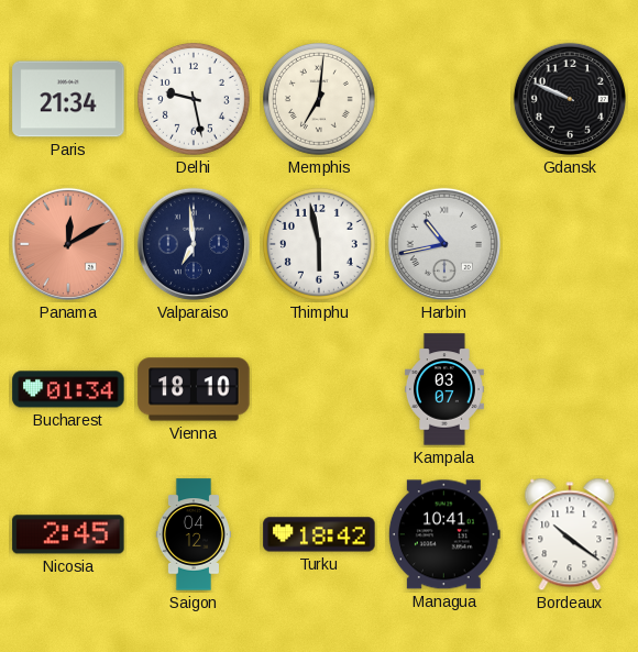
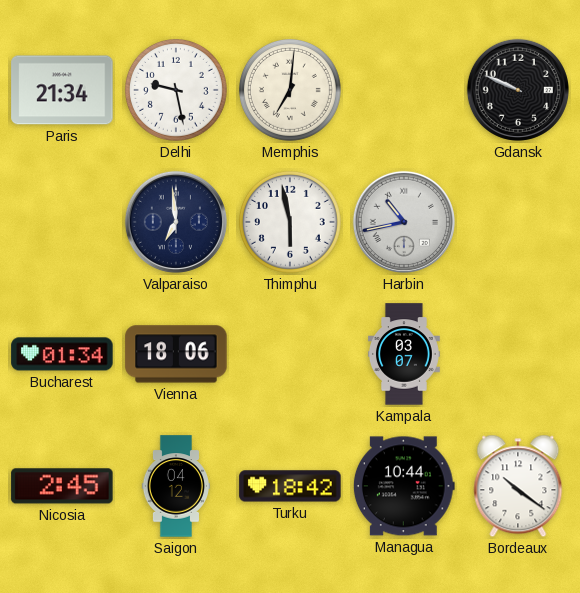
Panama: 12:10 -> none (68, 244)
Vienna: 18:10 -> 18:06 (176, 354)
Managua: 10:41 -> 10:44 (404, 486)
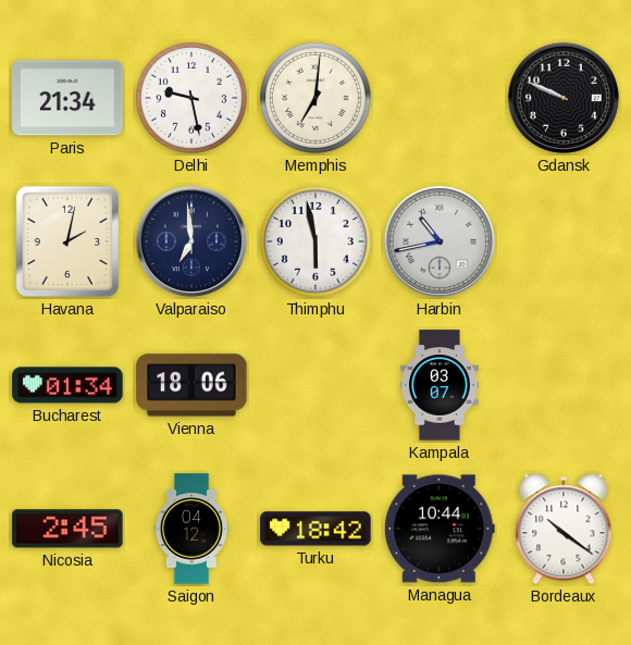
Havana: none -> 2:02 (67, 241)
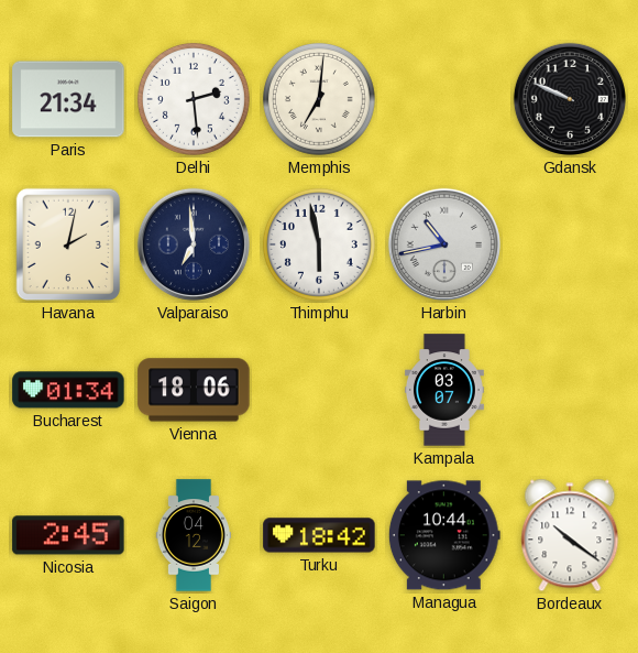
Delhi: 9:28 -> 2:29 (194, 99)
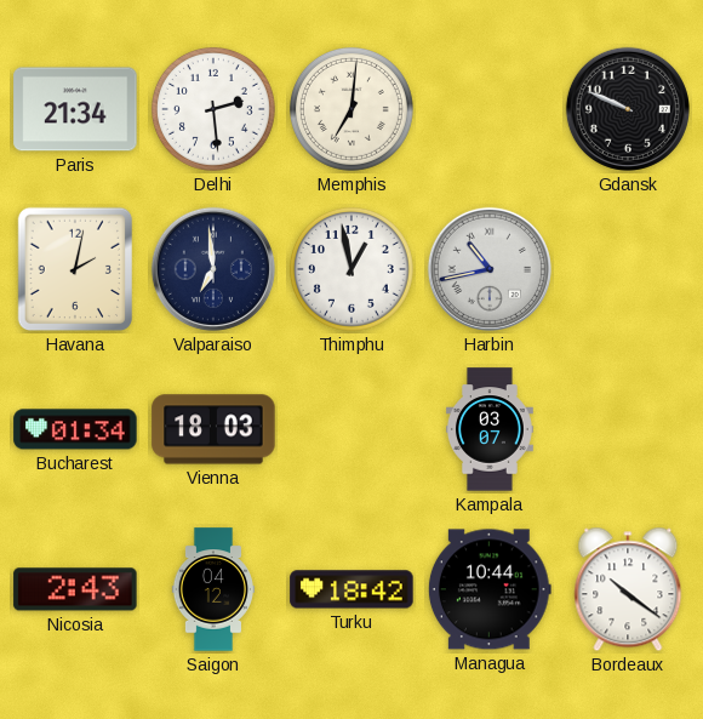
Thimphu: 5:58 -> 12:58 (351, 269)
Vienna: 18:06 -> 18:03 (213, 429)
Nicosia: 2:45 -> 2:43 (75, 589)
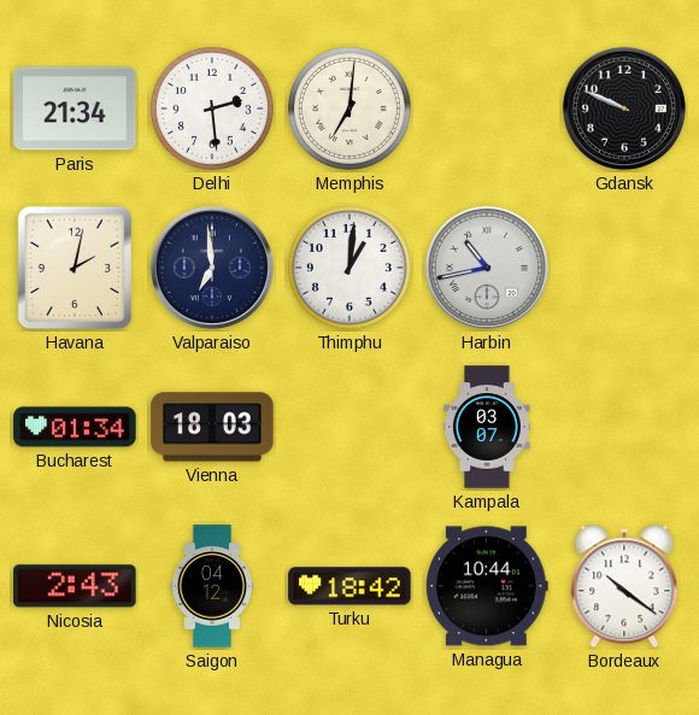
Thimphu: 12:58 -> 1:01 (349, 268)
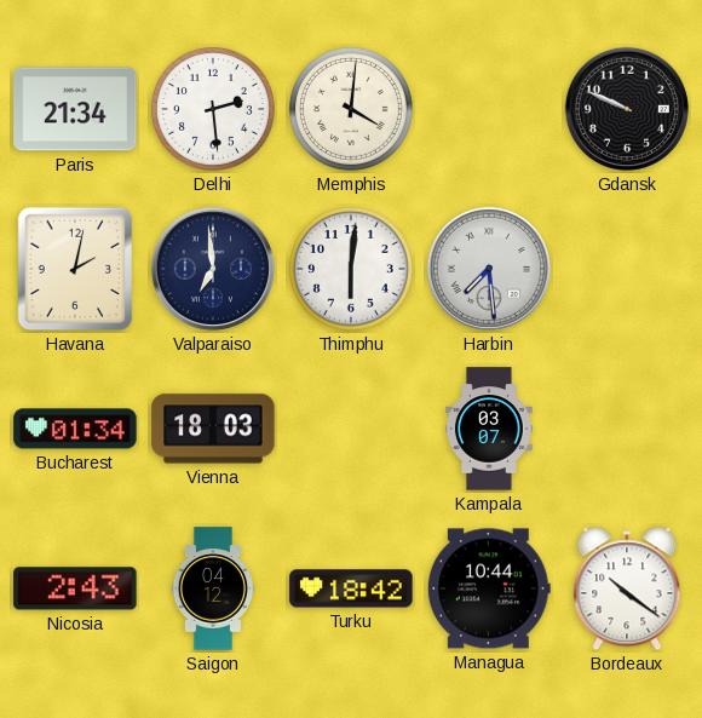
Memphis: 7:01 -> 4:01 (351, 109)
Thimphu: 1:01 -> 6:01 (351, 269)
Harbin: 10:43 -> 7:29 (489, 269)
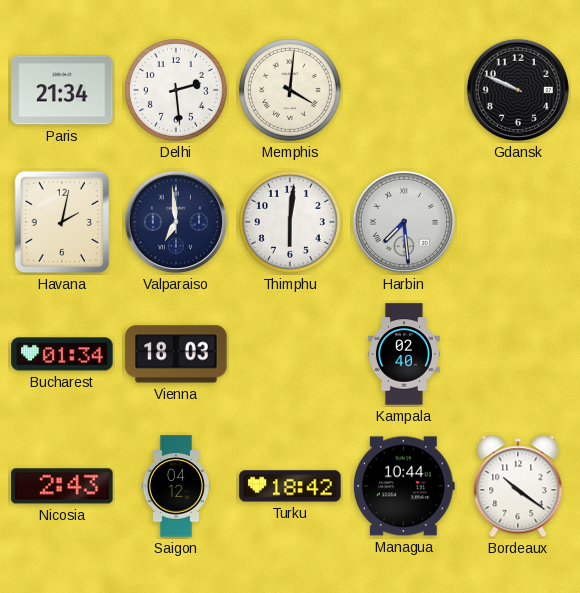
Kampala: 03:07 -> 02:40 (404, 354)
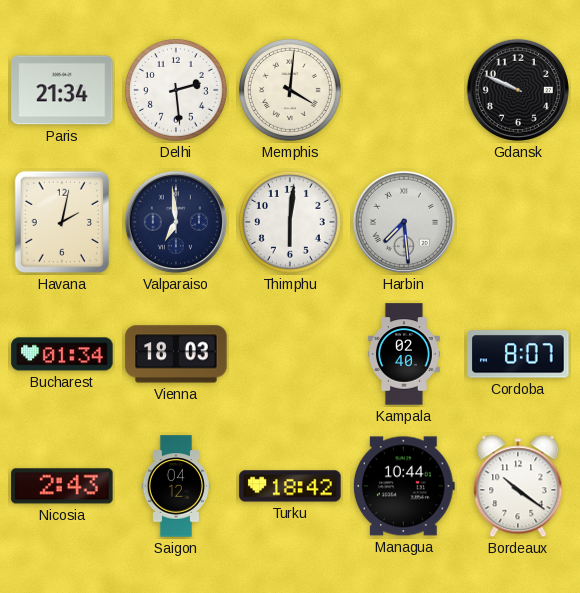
Cordoba: none -> 8:07 (518, 354)
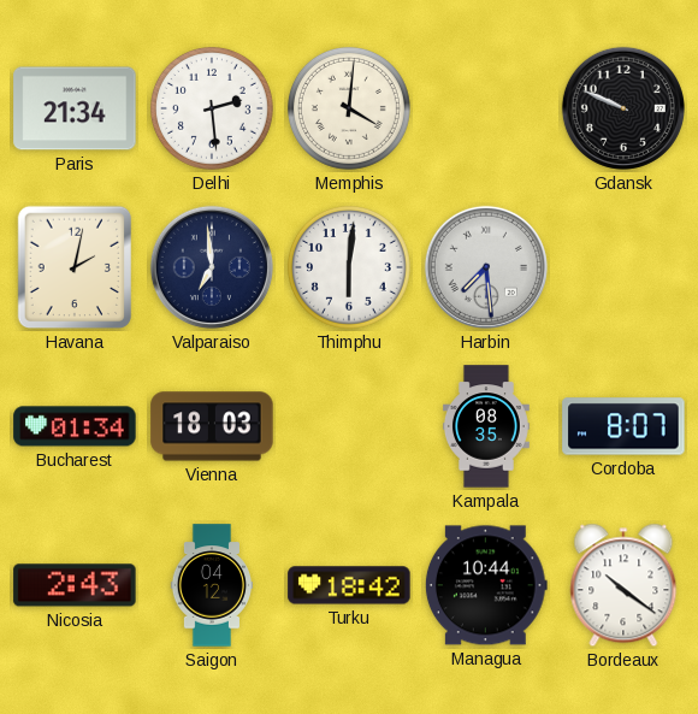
Kampala: 02:40 -> 08:35 (486, 426)
